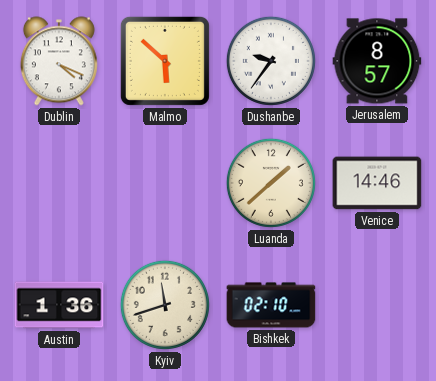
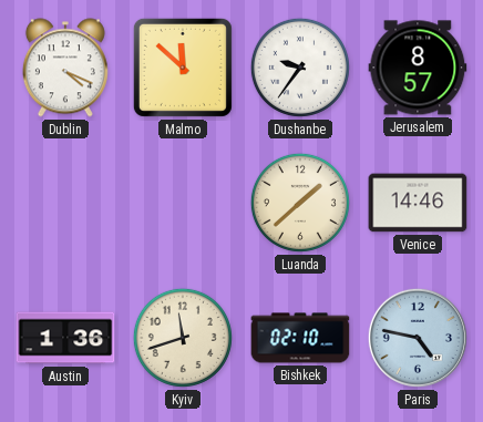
Malmo: 5:52 -> 11:52 (183, 68)
Paris: none -> 4:47 (418, 338)
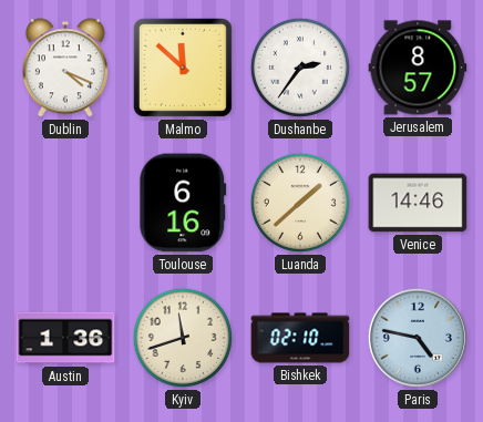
Dushanbe: 9:36 -> 2:36 (300, 68)
Toulouse: none -> 6:16 (183, 203)
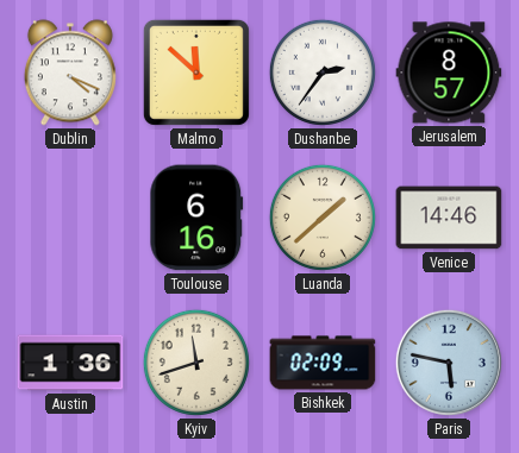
Bishkek: 02:10 -> 02:09 (323, 363)
Paris: 4:47 -> 5:47 (449, 363)
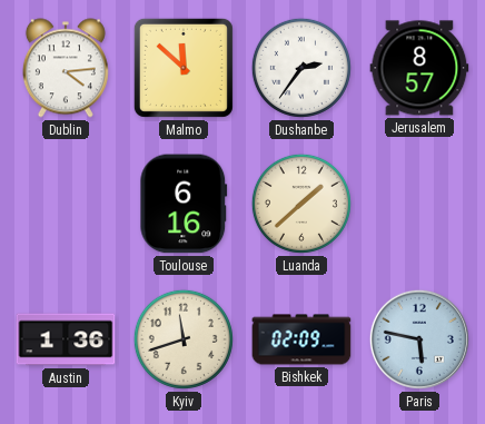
Dublin: 4:19 -> 4:14 (66, 68)
Venice: 14:46 -> none (449, 218)
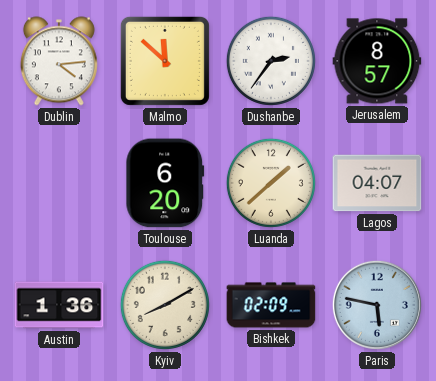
Toulouse: 6:16 -> 6:20 (165, 183)
Lagos: none -> 04:07 (377, 183)
Kyiv: 11:42 -> 8:10 (165, 305)
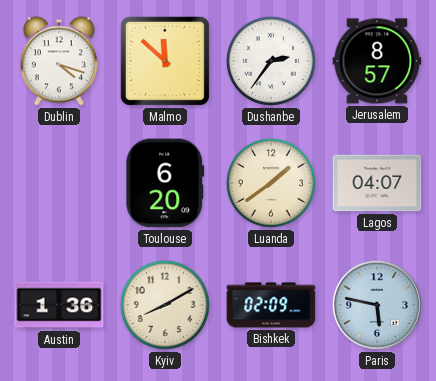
Dublin: 4:14 -> 4:18 (59, 61)
Luanda: 1:38 -> 1:39 (271, 183)
